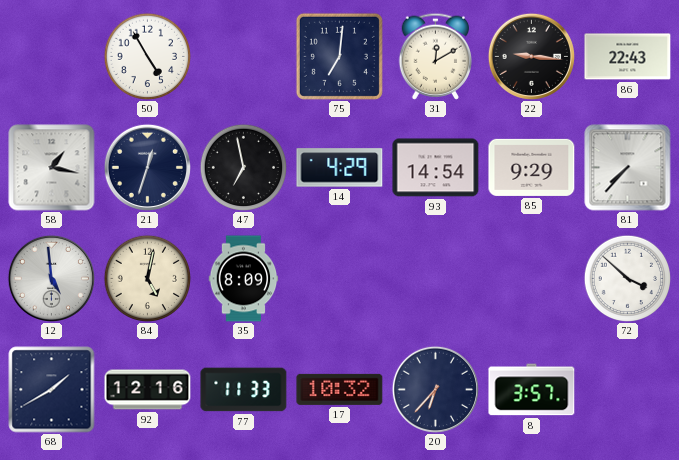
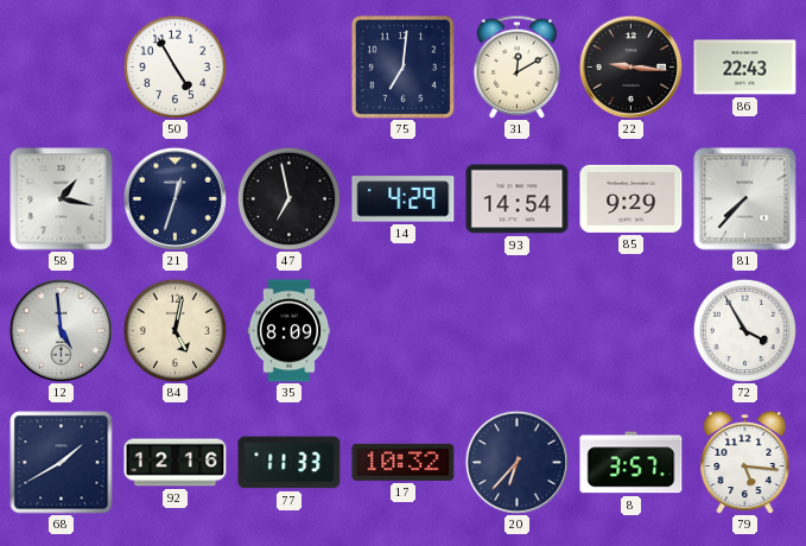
72: 3:52 -> 3:55 (744, 330)
79: none -> 5:16 (745, 462)
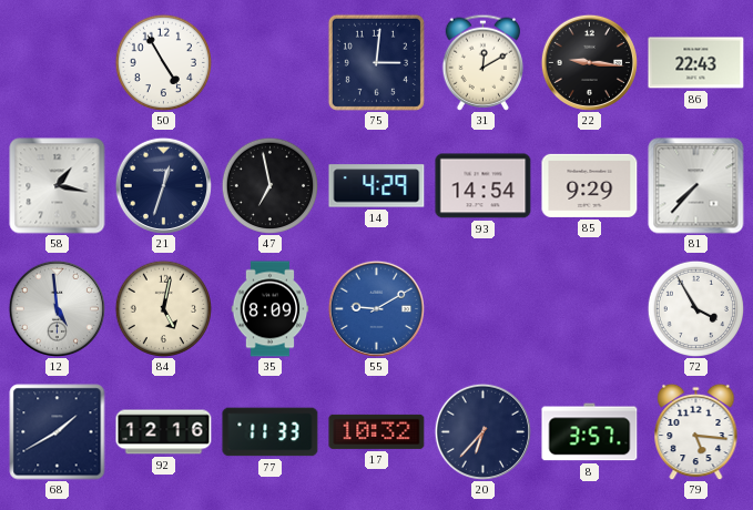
75: 7:01 -> 3:01 (376, 62)
55: none -> 9:10 (376, 308)
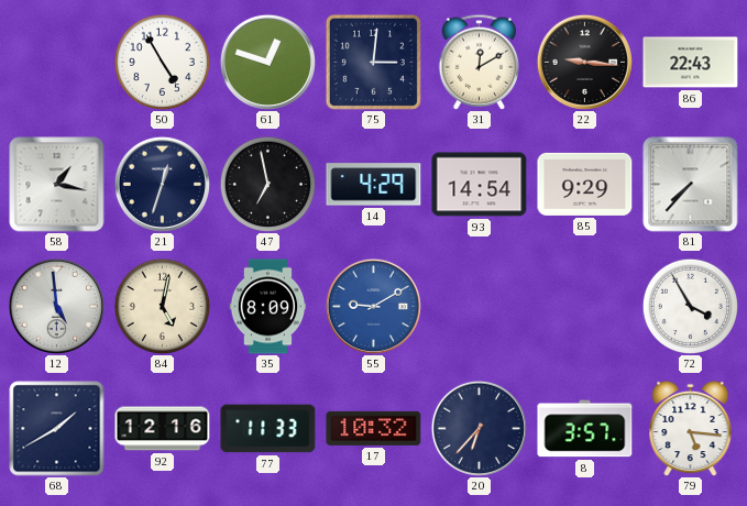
61: none -> 12:48 (267, 62)
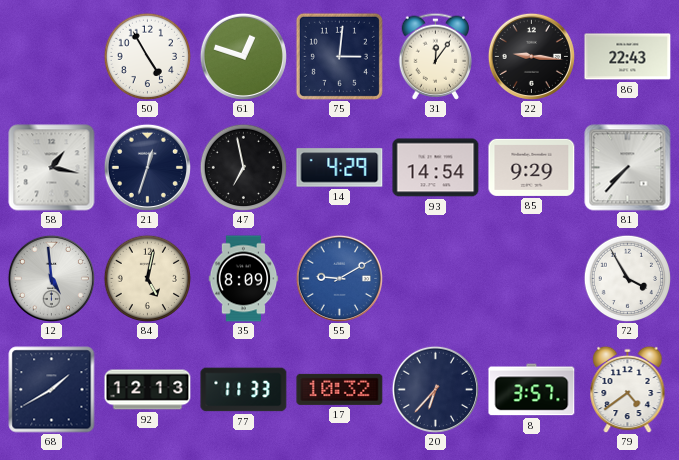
31: 12:10 -> 12:06 (436, 56)
92: 12:16 -> 12:13 (148, 390)
79: 5:16 -> 4:39 (628, 389)
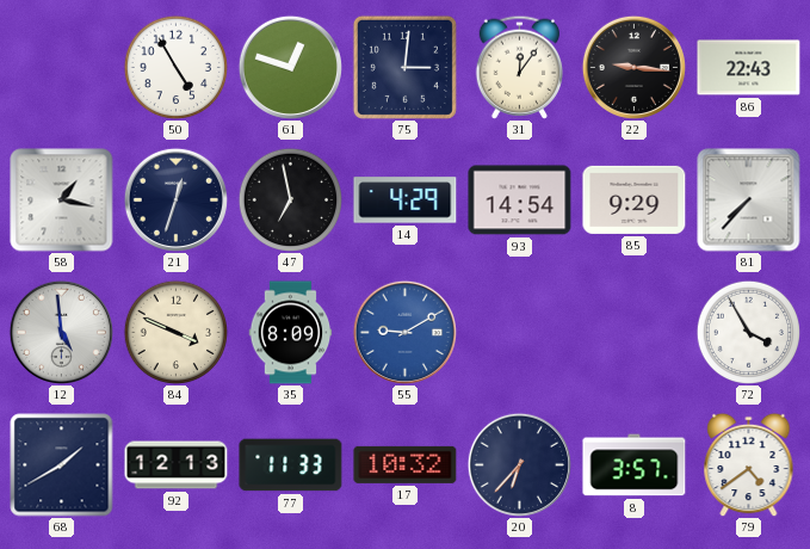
84: 5:02 -> 3:49 (175, 332)
